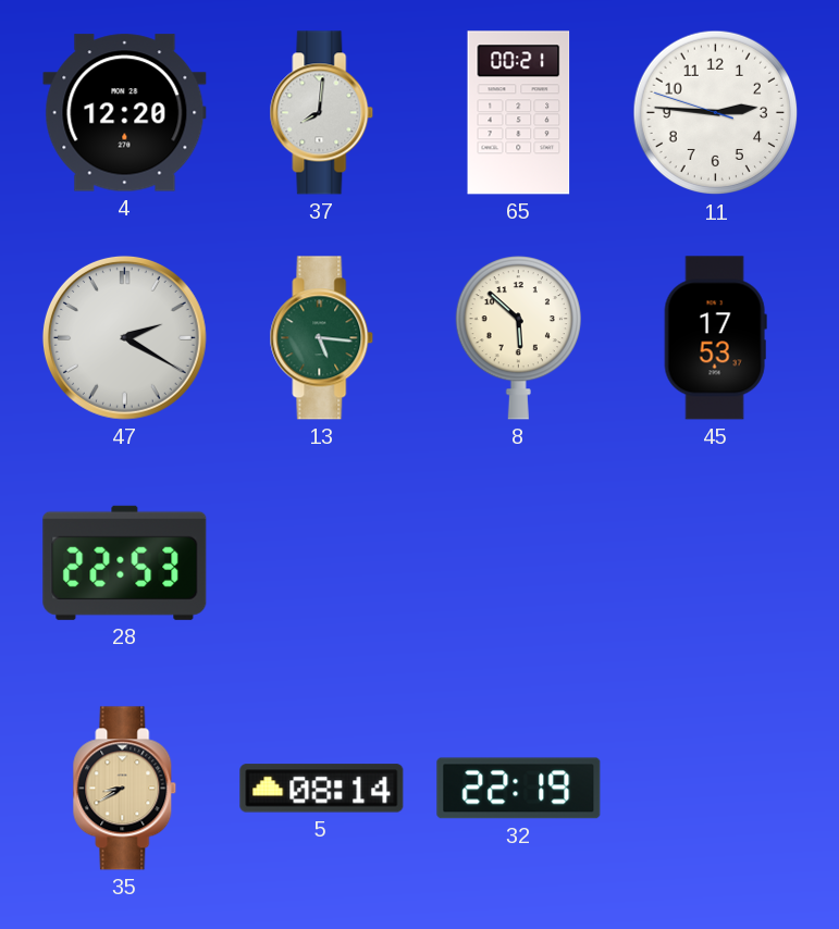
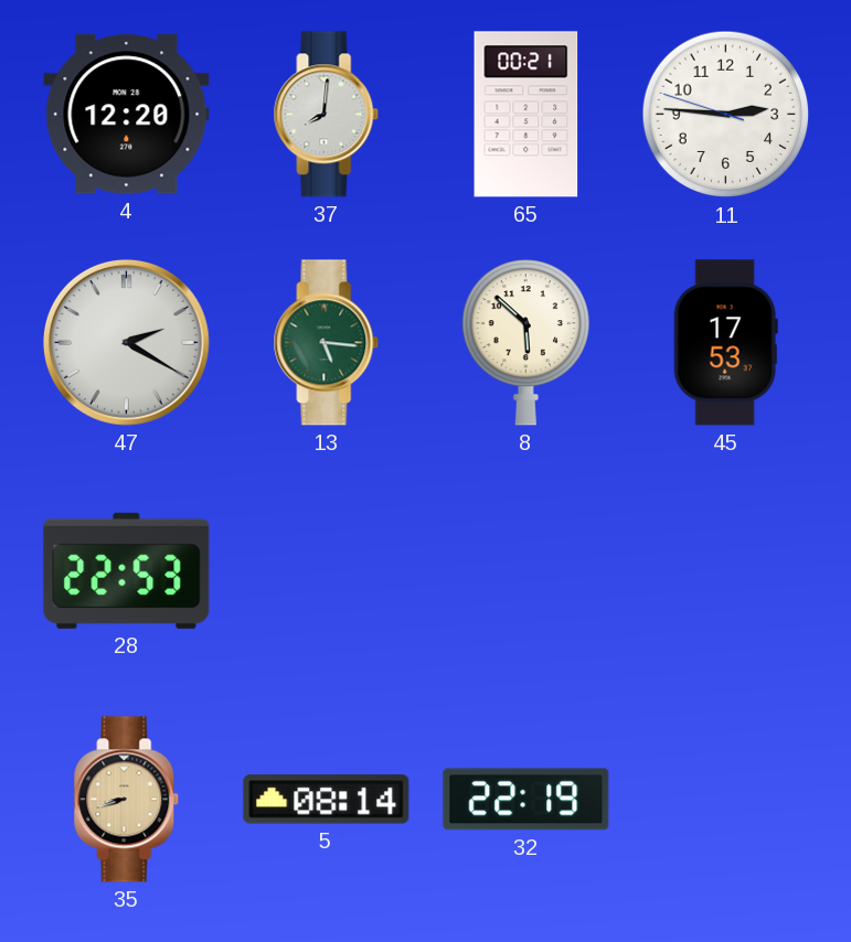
35: 8:40 -> 8:42 (127, 800)
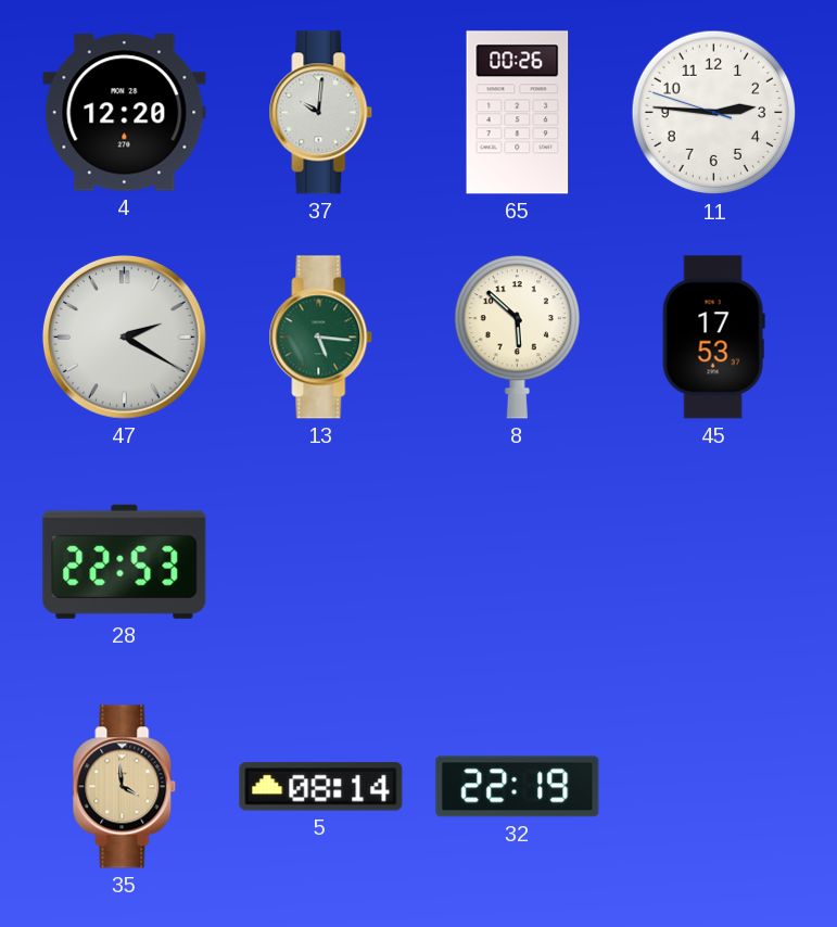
37: 8:01 -> 10:01 (321, 113)
65: 00:21 -> 00:26 (518, 113)
35: 8:42 -> 3:59 (125, 787)
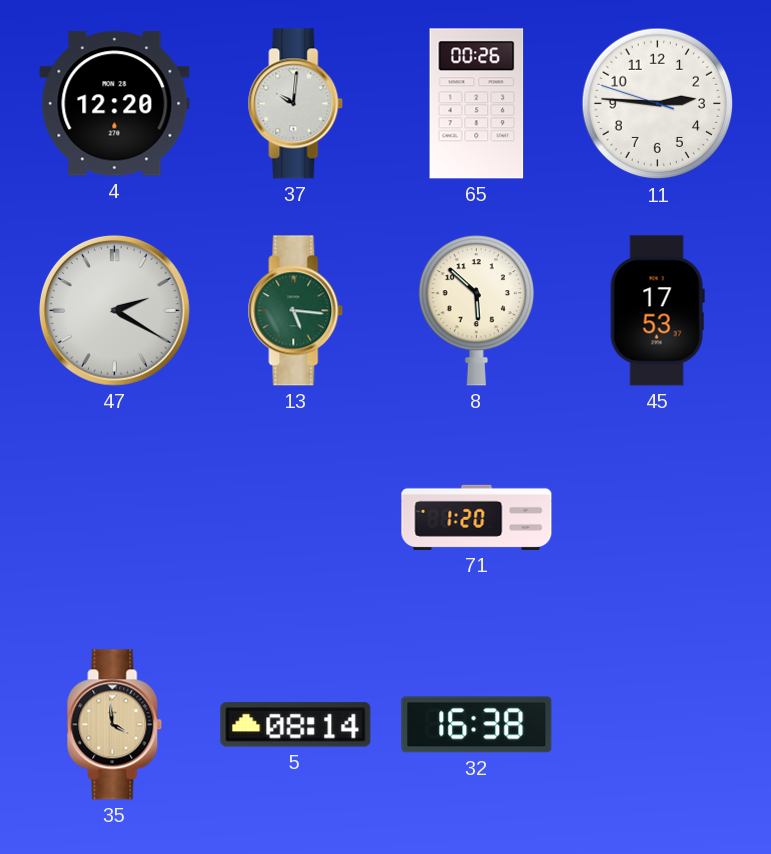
28: 22:53 -> none (125, 561)
71: none -> 1:20 (477, 517)
32: 22:19 -> 16:38 (477, 725)
